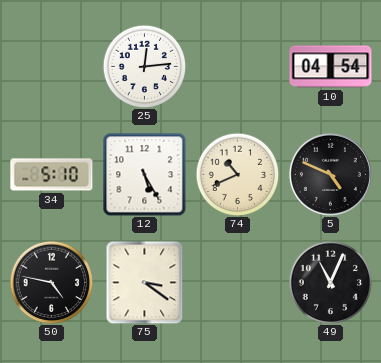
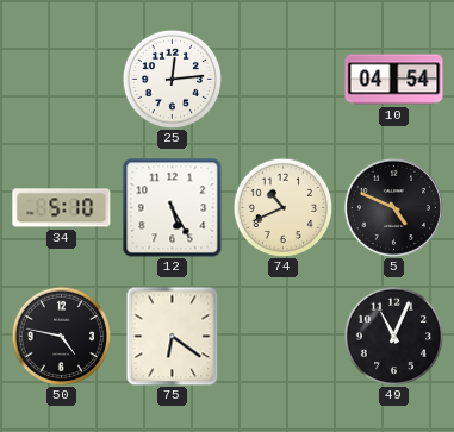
75: 3:21 -> 6:21 (173, 336)
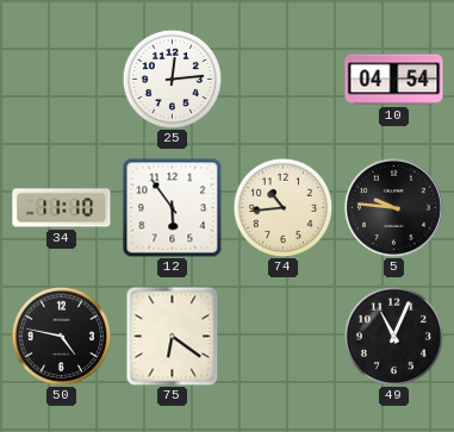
34: 5:10 -> 11:10 (62, 208)
12: 5:25 -> 5:54 (172, 207)
74: 10:41 -> 10:44 (282, 207)
5: 4:49 -> 9:46 (393, 207)
